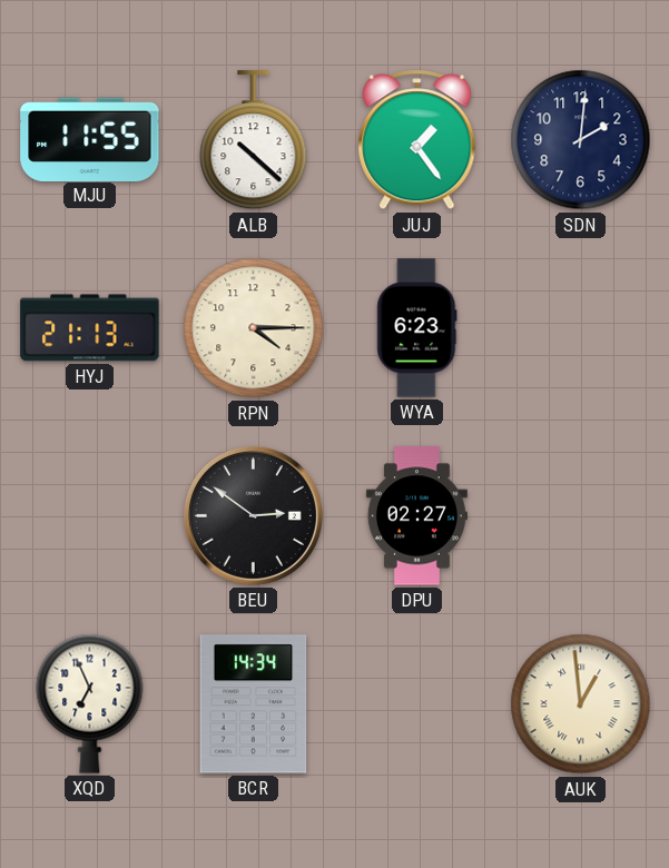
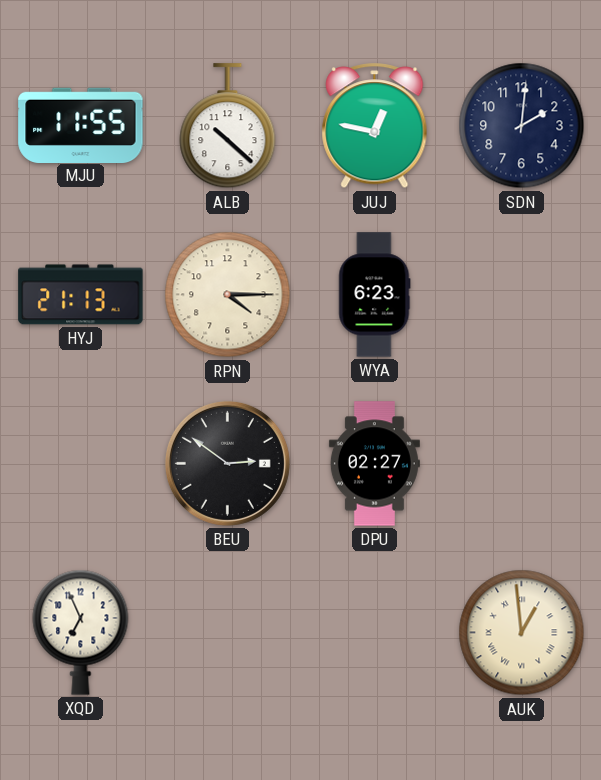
JUJ: 1:24 -> 12:47 (375, 126)
BCR: 14:34 -> none (254, 704)
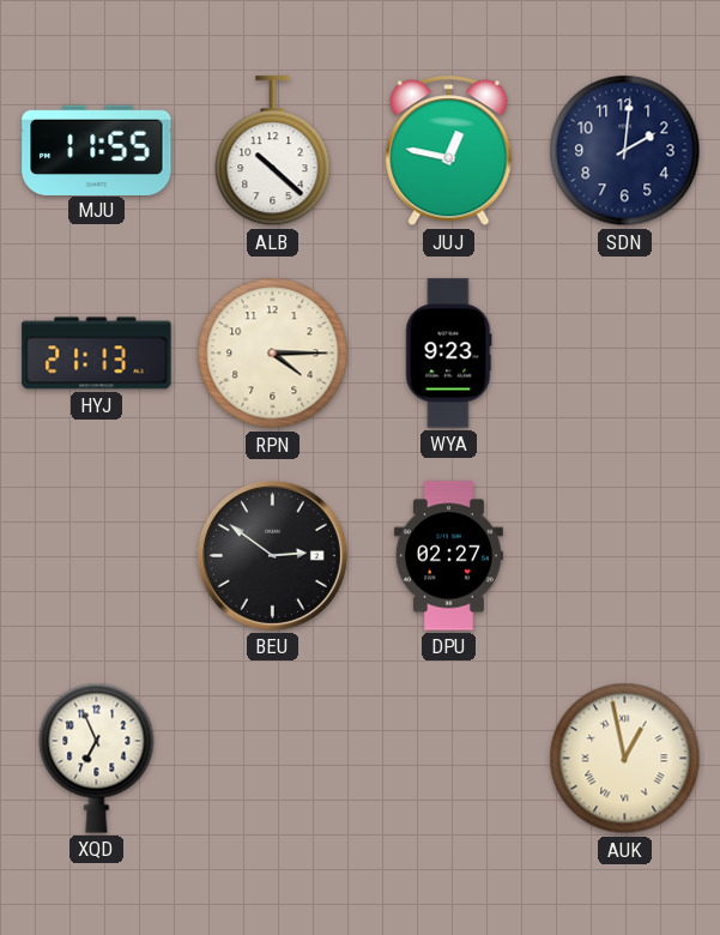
WYA: 6:23 -> 9:23 (449, 354)
AUK: 12:59 -> 12:58 (625, 759)
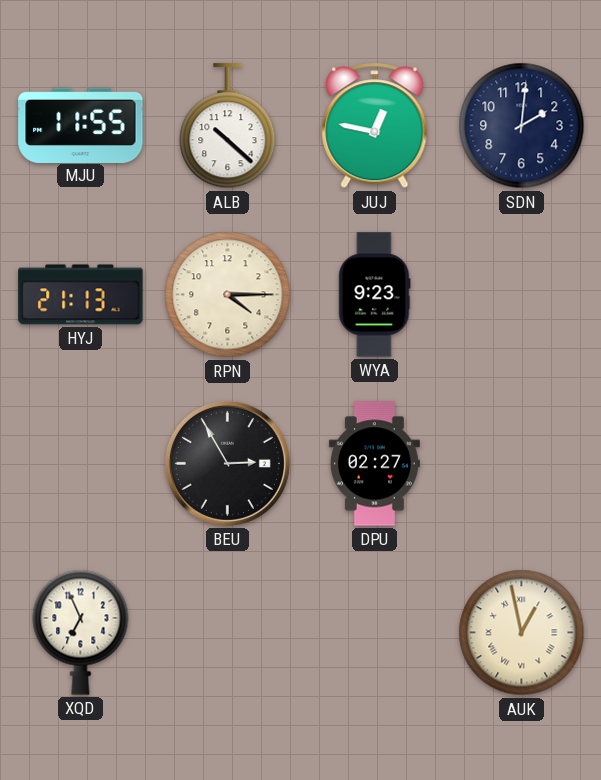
BEU: 2:51 -> 2:55 (227, 463)
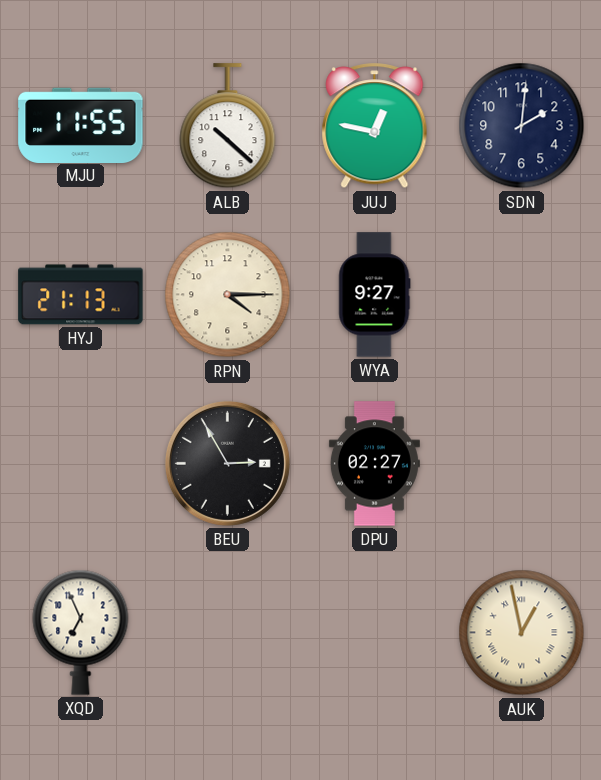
WYA: 9:23 -> 9:27 (375, 295)
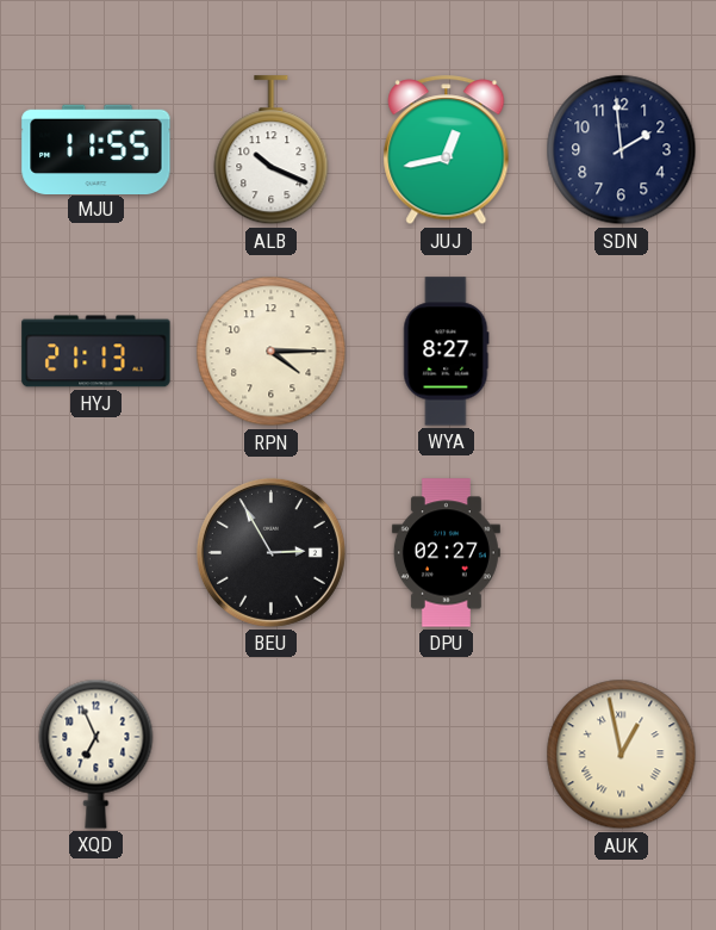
ALB: 10:22 -> 10:19 (272, 150)
JUJ: 12:47 -> 12:43 (447, 150)
SDN: 2:01 -> 1:59 (622, 150)
WYA: 9:27 -> 8:27 (447, 352)
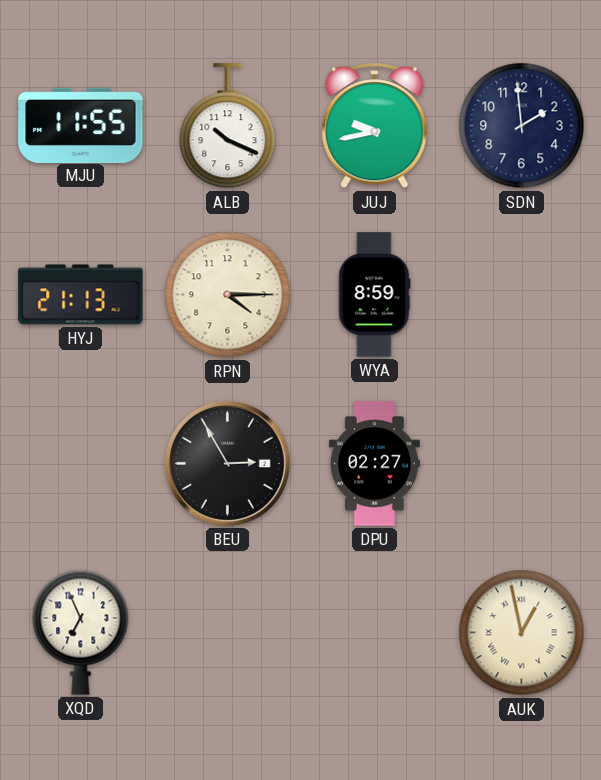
JUJ: 12:43 -> 9:43 (375, 126)
WYA: 8:27 -> 8:59 (375, 295)
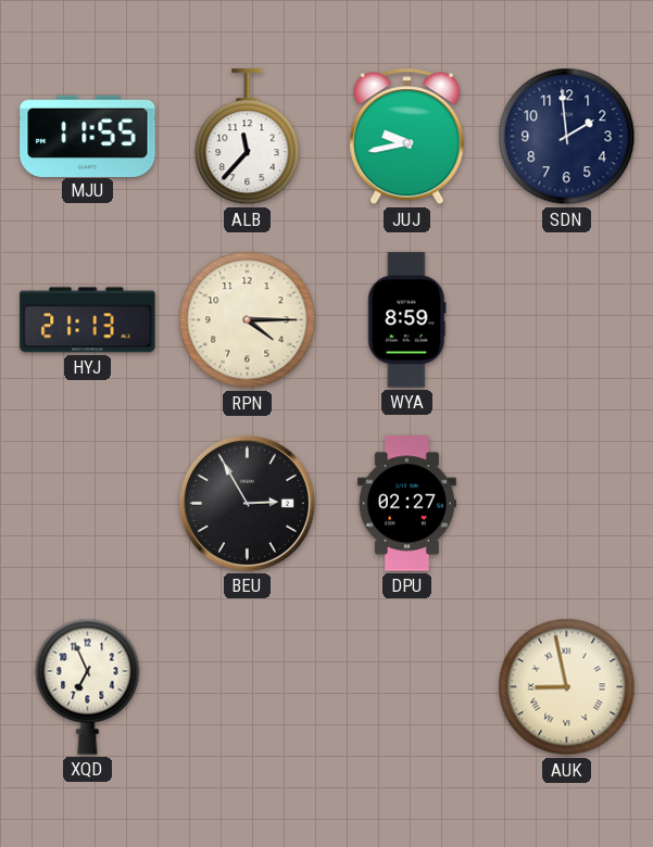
ALB: 10:19 -> 11:37 (248, 137)
AUK: 12:58 -> 8:58 (567, 687)
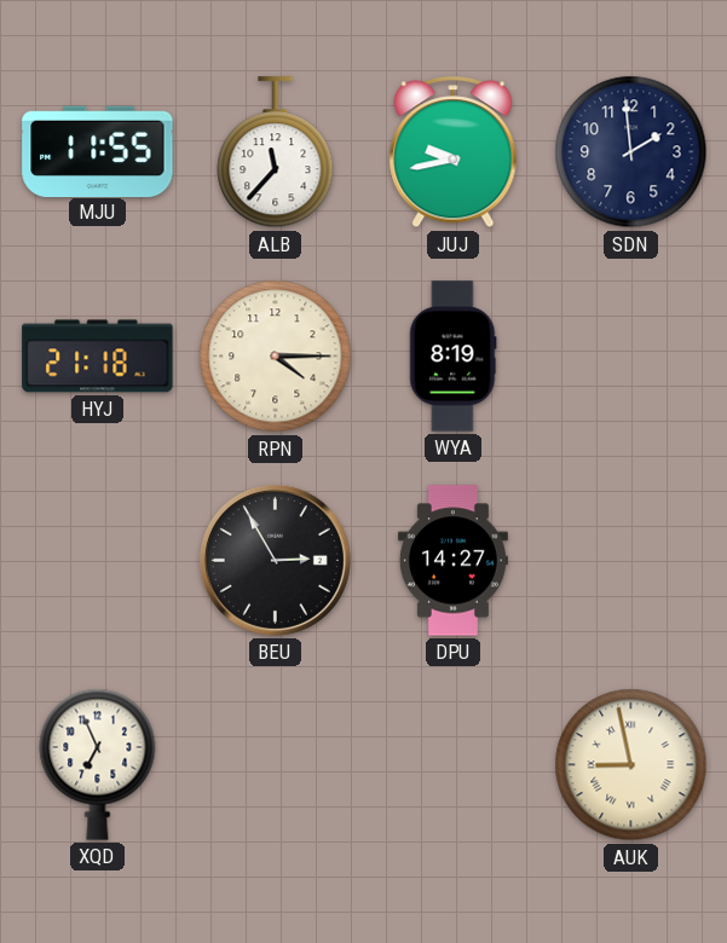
HYJ: 21:13 -> 21:18 (98, 357)
WYA: 8:59 -> 8:19 (454, 357)
DPU: 02:27 -> 14:27 (452, 561)
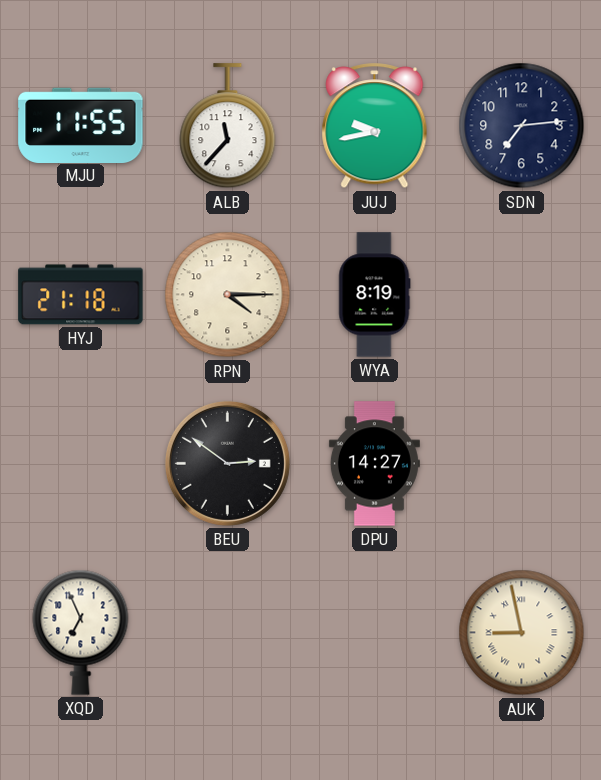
SDN: 1:59 -> 7:14 (522, 126)
BEU: 2:55 -> 2:51 (227, 463)
